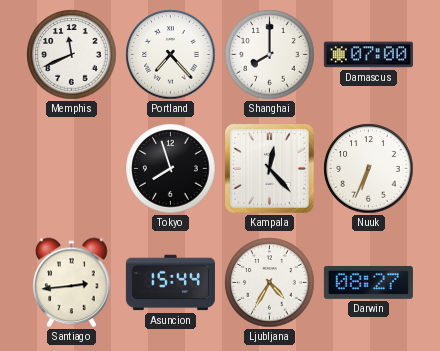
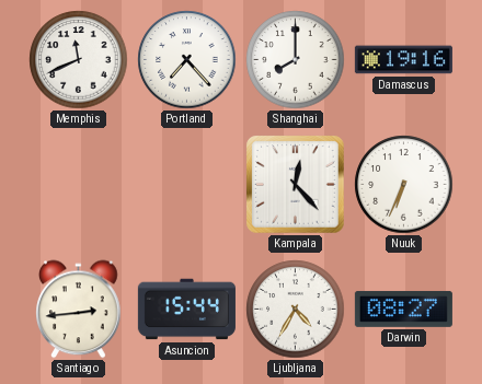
Damascus: 07:00 -> 19:16 (403, 60)
Tokyo: 7:57 -> none (171, 169)
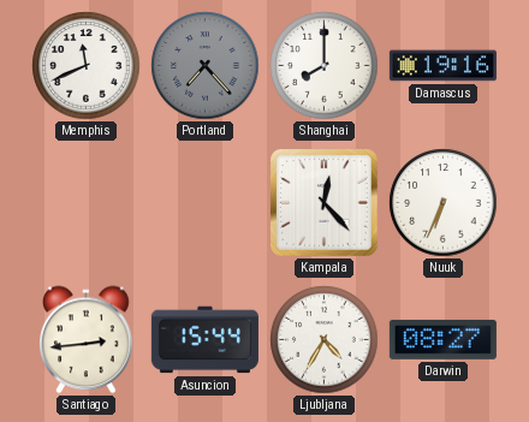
Portland dial: white -> grey (206, 66)
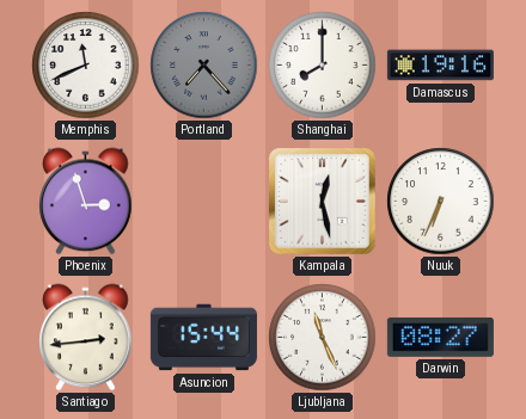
Phoenix: none -> 2:57 (86, 202)
Kampala: 12:23 -> 12:28 (323, 202)
Ljubljana: 4:35 -> 11:26 (323, 338)
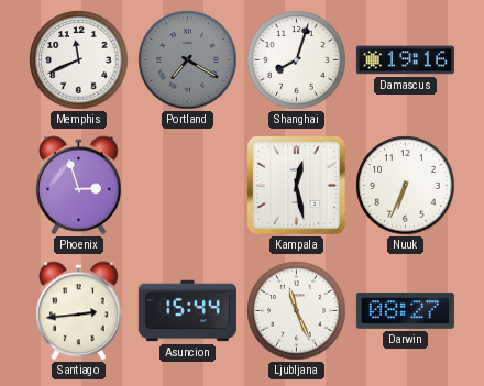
Portland: 7:23 -> 7:20 (188, 60)
Shanghai: 8:00 -> 8:03 (297, 60)
